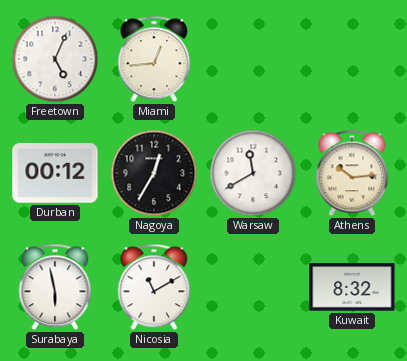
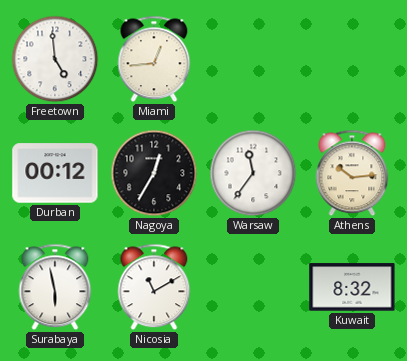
Freetown: 5:04 -> 4:59 (55, 59)
Warsaw: 11:40 -> 11:36 (253, 173)
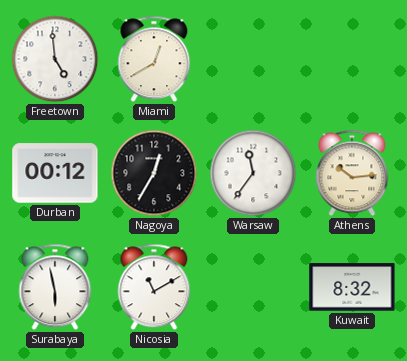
Miami: 12:44 -> 12:40 (154, 59)
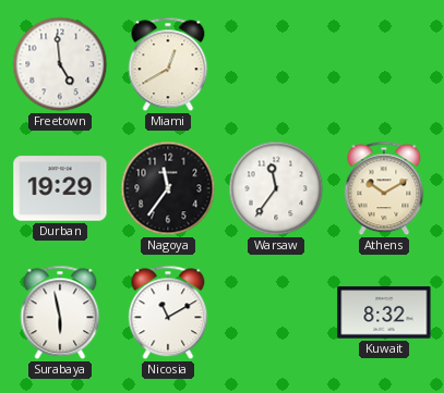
Durban: 00:12 -> 19:29 (60, 188)
Nagoya: 12:35 -> 11:36 (168, 188)
Athens: 10:14 -> 10:10 (384, 188)
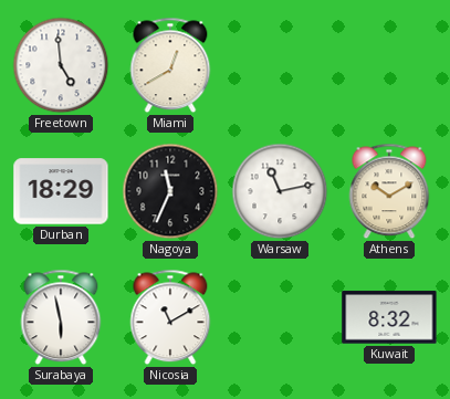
Durban: 19:29 -> 18:29 (61, 191)
Nagoya: 11:36 -> 11:34 (170, 191)
Warsaw: 11:36 -> 11:13 (280, 191)
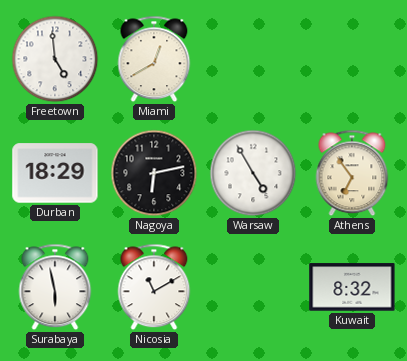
Nagoya: 11:34 -> 6:13 (154, 173)
Warsaw: 11:13 -> 4:55 (253, 173)
Athens: 10:10 -> 6:54 (352, 173)
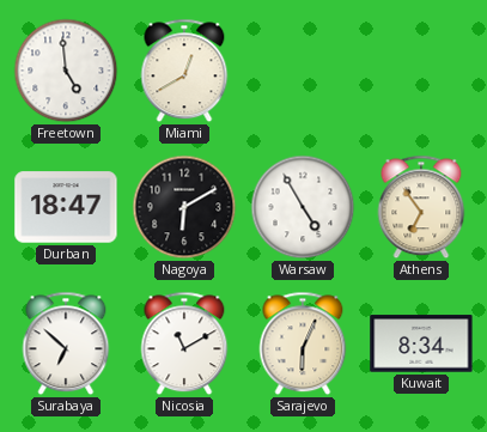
Durban: 18:29 -> 18:47 (66, 207)
Nagoya: 6:13 -> 6:10 (184, 207)
Surabaya: 5:58 -> 6:52 (66, 343)
Sarajevo: none -> 6:04 (303, 343)
Kuwait: 8:32 -> 8:34 (421, 343)
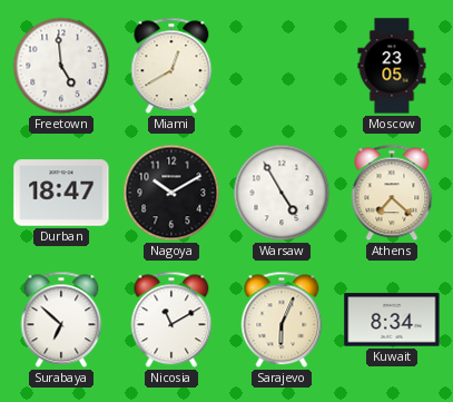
Moscow: none -> 23:05 (392, 66)
Nagoya: 6:10 -> 10:10 (171, 193)
Athens: 6:54 -> 7:22 (392, 193)
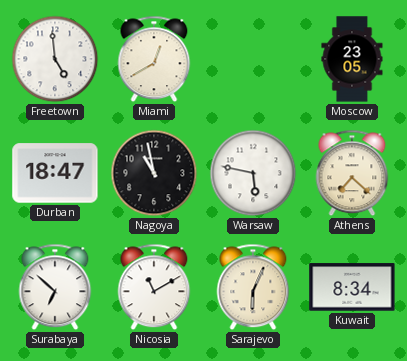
Nagoya: 10:10 -> 10:58 (154, 173)
Warsaw: 4:55 -> 5:47 (253, 173)
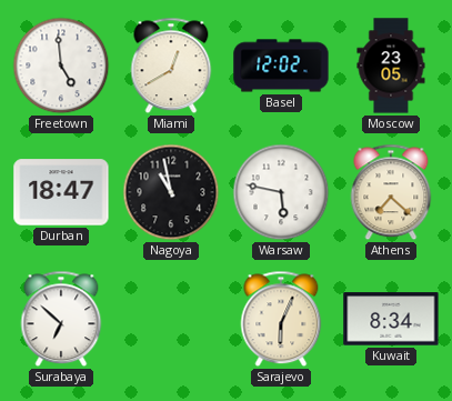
Basel: none -> 12:02 (281, 66)
Nicosia: 11:10 -> none (154, 287)
